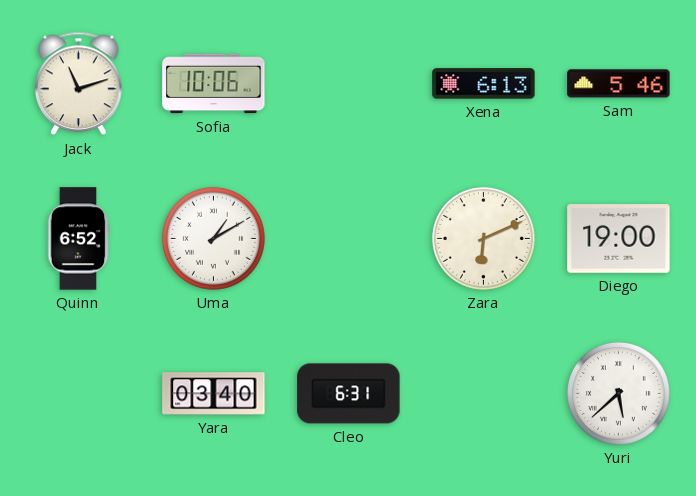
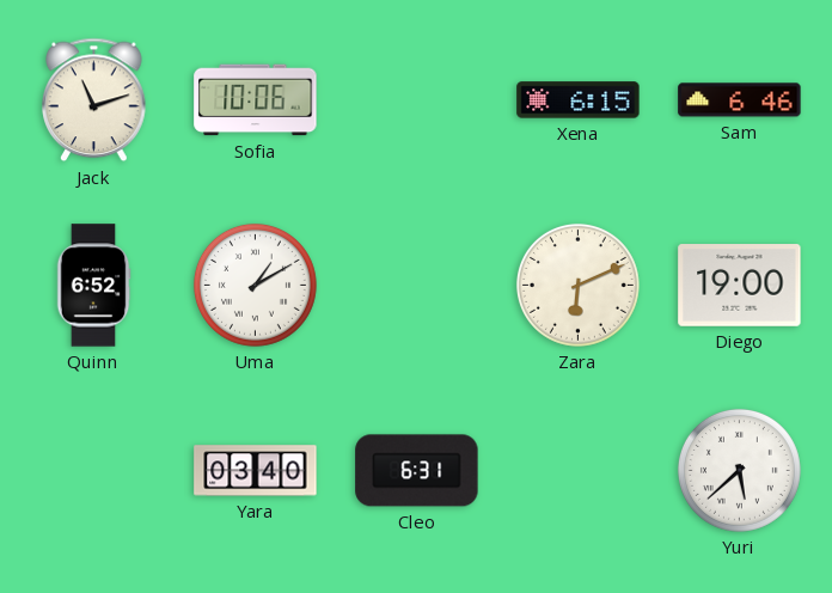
Xena: 6:13 -> 6:15 (579, 100)
Sam: 5:46 -> 6:46 (740, 100)
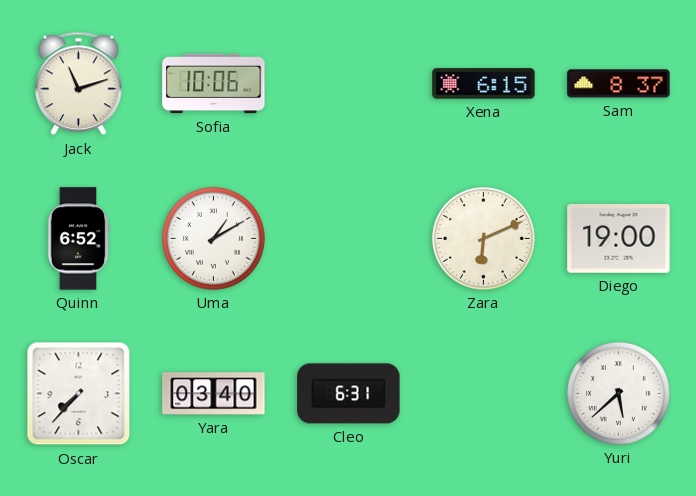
Sam: 6:46 -> 8:37 (619, 84)
Oscar: none -> 7:37 (79, 394)
